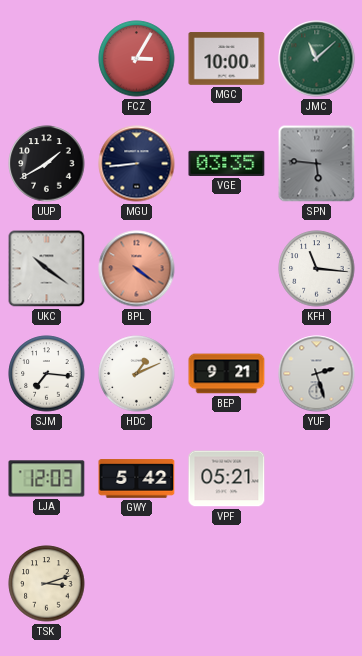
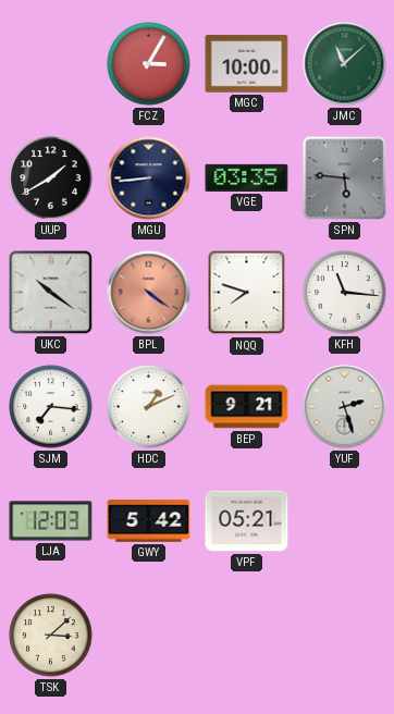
NQQ: none -> 7:48 (247, 293)
TSK: 3:12 -> 3:08 (51, 636)
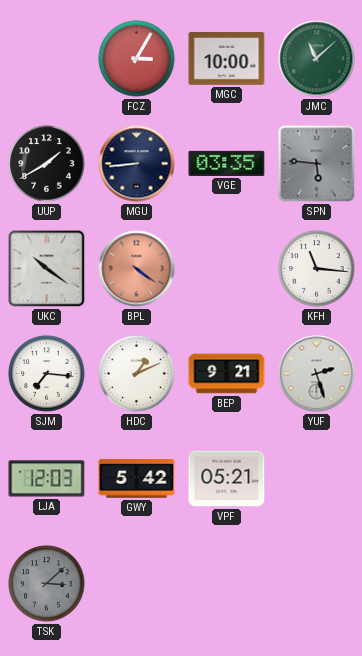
NQQ: 7:48 -> none (247, 293)
TSK dial: cream -> grey (47, 584)
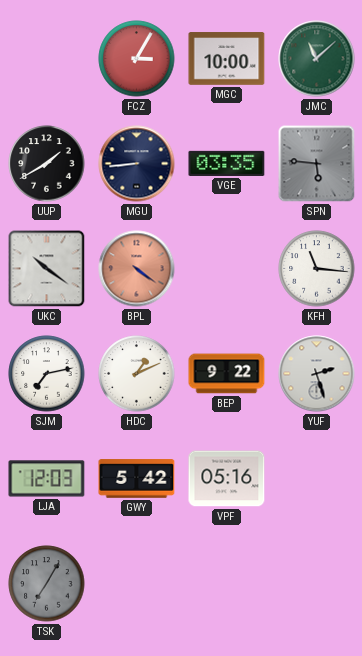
SJM: 7:16 -> 7:13 (47, 374)
BEP: 9:21 -> 9:22 (227, 374)
VPF: 05:21 -> 05:16 (227, 479)
TSK: 3:08 -> 7:05 (47, 584)
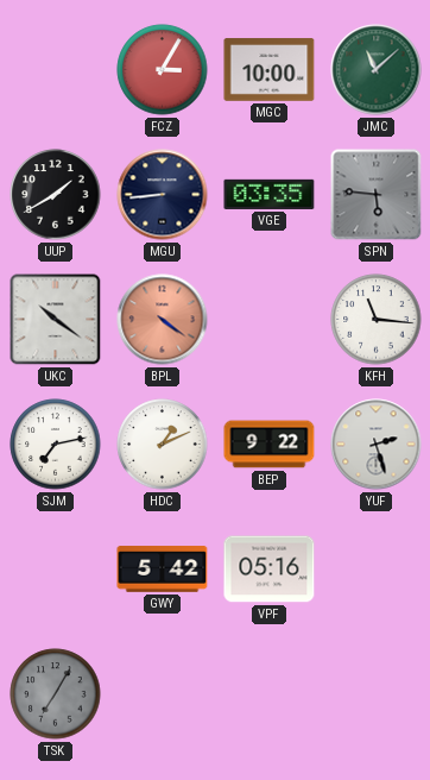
LJA: 12:03 -> none (47, 479)
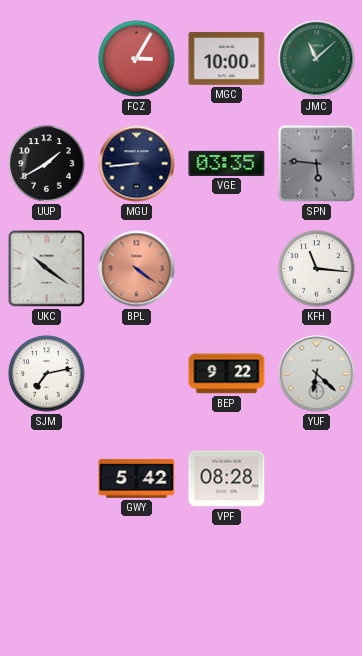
HDC: 1:11 -> none (163, 445)
YUF: 2:27 -> 6:22 (317, 374)
VPF: 05:16 -> 08:28 (227, 479)
TSK: 7:05 -> none (56, 694)
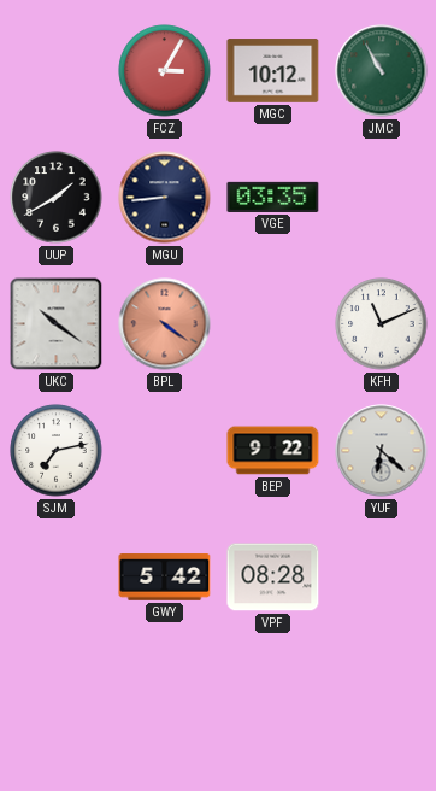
MGC: 10:00 -> 10:12 (273, 71)
JMC: 11:08 -> 10:55 (382, 71)
SPN: 5:46 -> none (317, 164)
KFH: 11:16 -> 11:11 (382, 324)
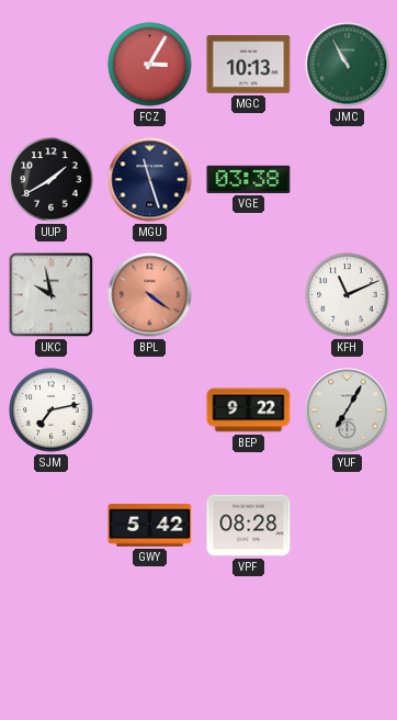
MGC: 10:12 -> 10:13 (249, 65)
MGU: 8:44 -> 11:27 (150, 180)
VGE: 03:35 -> 03:38 (249, 179)
UKC: 10:21 -> 9:58 (52, 295)
YUF: 6:22 -> 7:05 (348, 410)
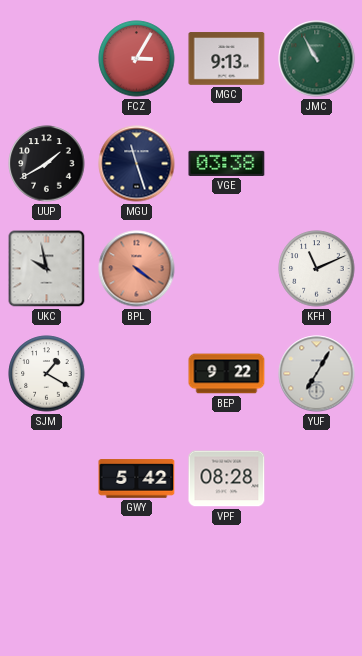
MGC: 10:13 -> 9:13 (227, 59)
SJM: 7:13 -> 1:20 (47, 374)
